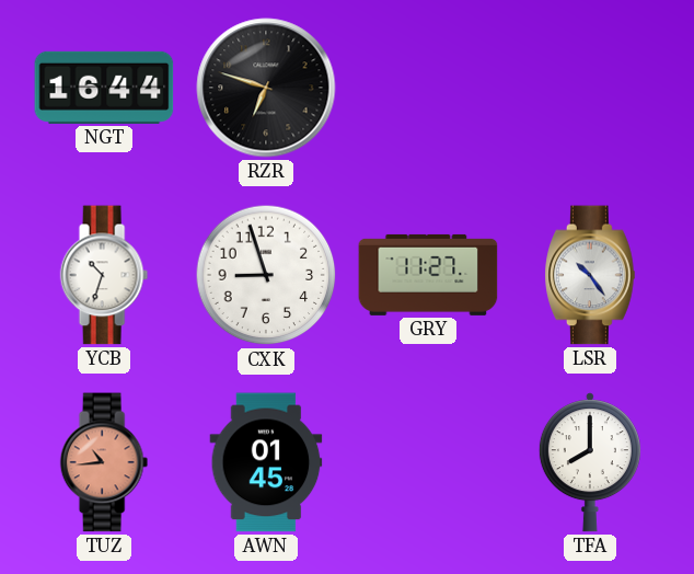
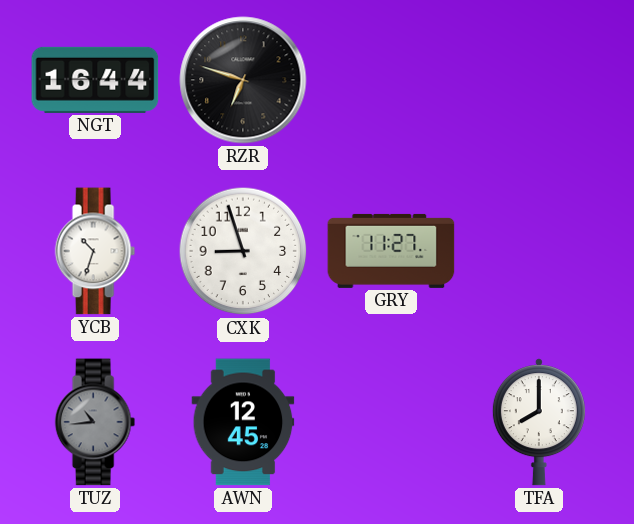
LSR: 10:24 -> none (590, 275)
TUZ dial: salmon -> grey (95, 422)
AWN: 01:45 -> 12:45 (243, 422)
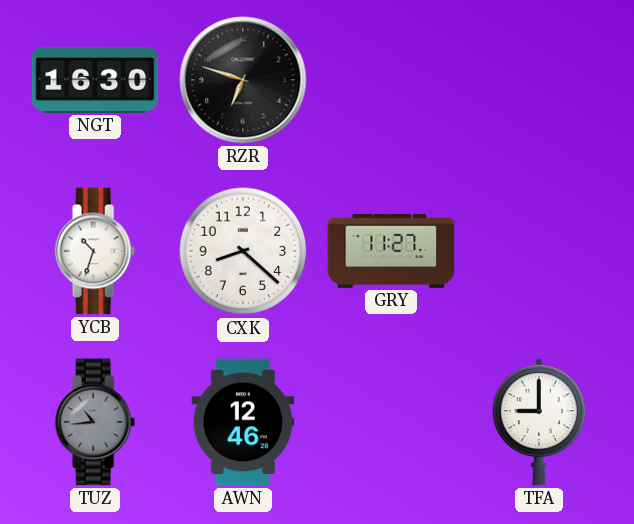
NGT: 16:44 -> 16:30 (95, 80)
CXK: 8:57 -> 8:22 (243, 251)
AWN: 12:45 -> 12:46 (243, 422)
TFA: 8:00 -> 9:00 (539, 422)
